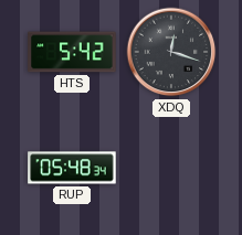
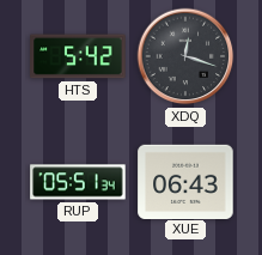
RUP: 05:48 -> 05:51 (78, 182)
XUE: none -> 06:43 (185, 181)
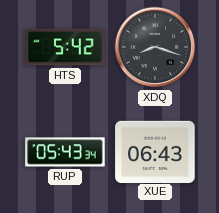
XDQ: 12:18 -> 8:18 (155, 47)
RUP: 05:51 -> 05:43 (65, 152)
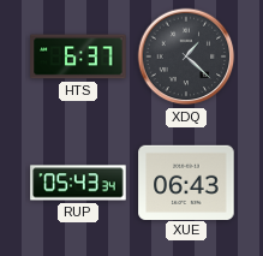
HTS: 5:42 -> 6:37 (78, 56)
XDQ: 8:18 -> 1:22 (186, 56)
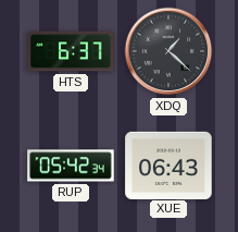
RUP: 05:43 -> 05:42 (71, 166)
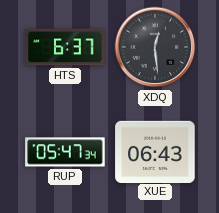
XDQ: 1:22 -> 12:29 (155, 47)
RUP: 05:42 -> 05:47 (65, 152)
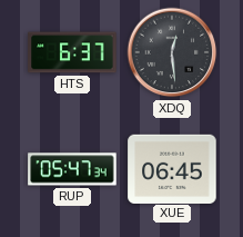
XUE: 06:43 -> 06:45 (172, 168)
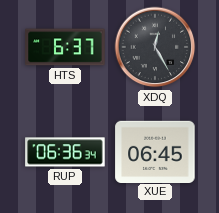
XDQ: 12:29 -> 12:25 (155, 47)
RUP: 05:47 -> 06:36 (65, 152)
